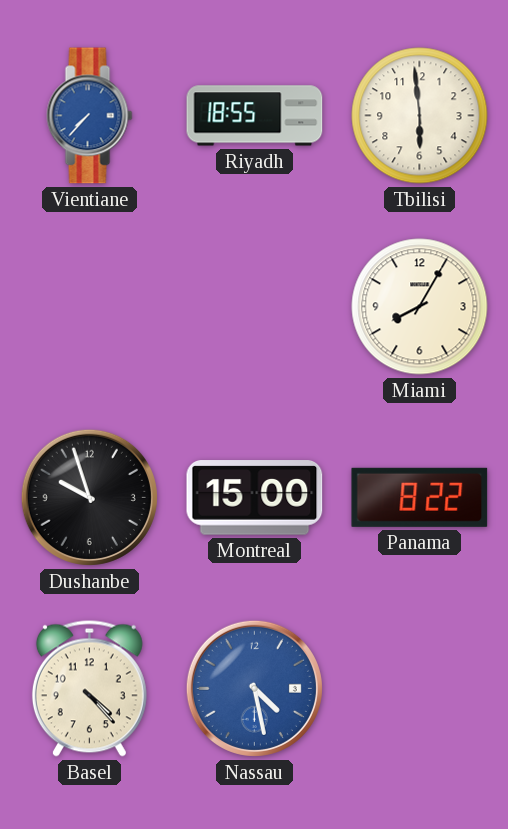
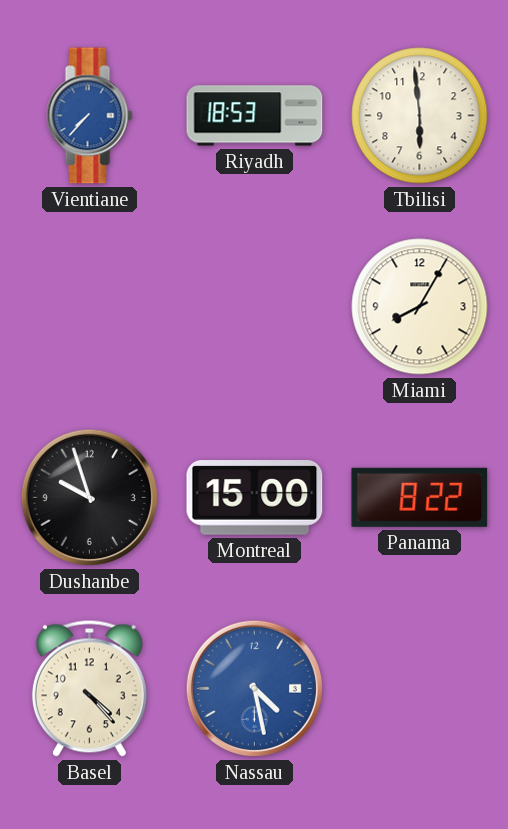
Riyadh: 18:55 -> 18:53 (255, 116)
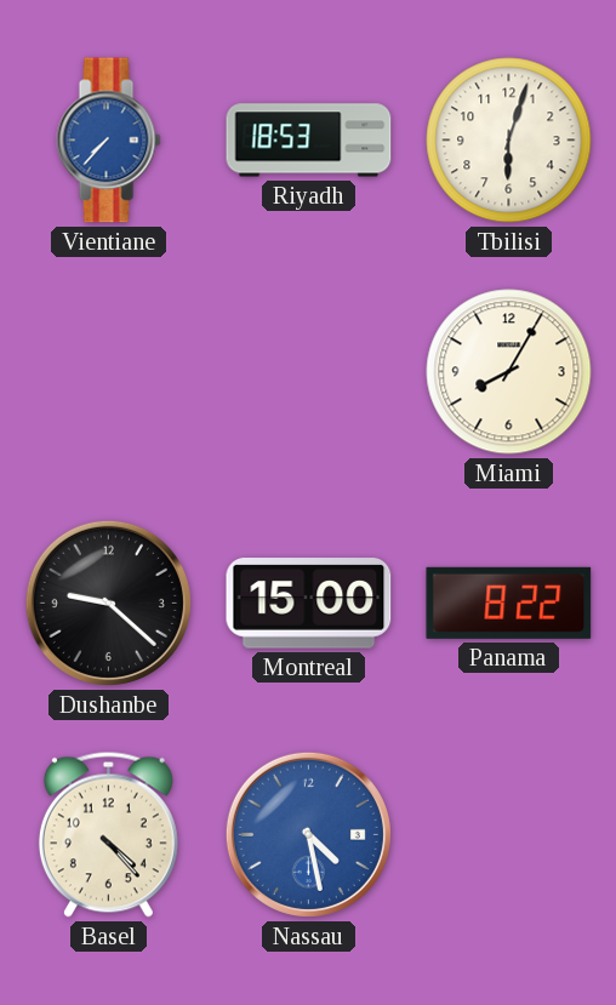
Tbilisi: 5:59 -> 6:03 (509, 141)
Dushanbe: 9:57 -> 9:22 (108, 603)
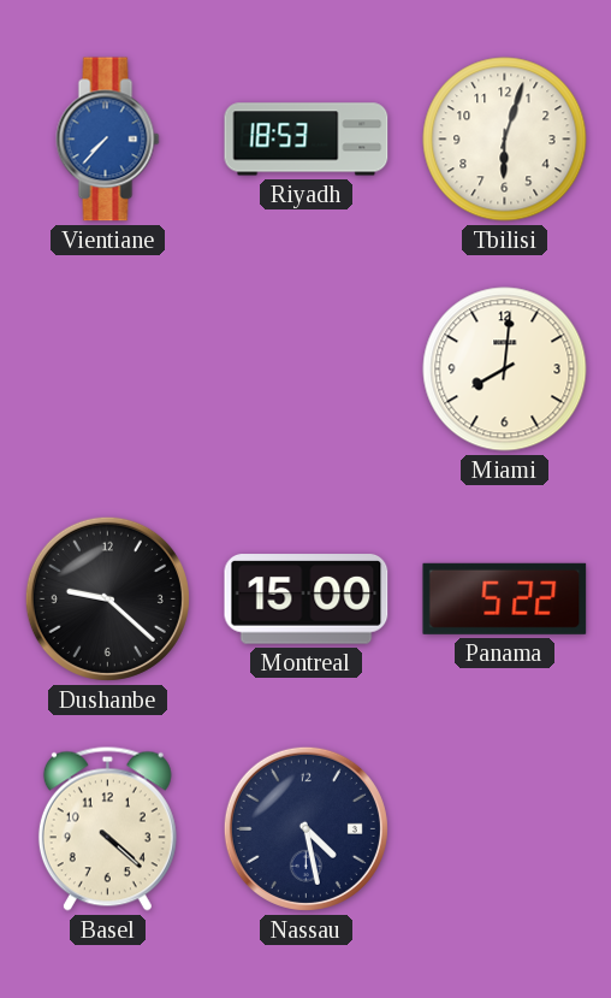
Miami: 8:05 -> 8:01 (505, 370)
Panama: 8:22 -> 5:22 (505, 598)
Basel: 4:23 -> 4:22 (107, 828)
Nassau dial: blue -> navy (305, 828)
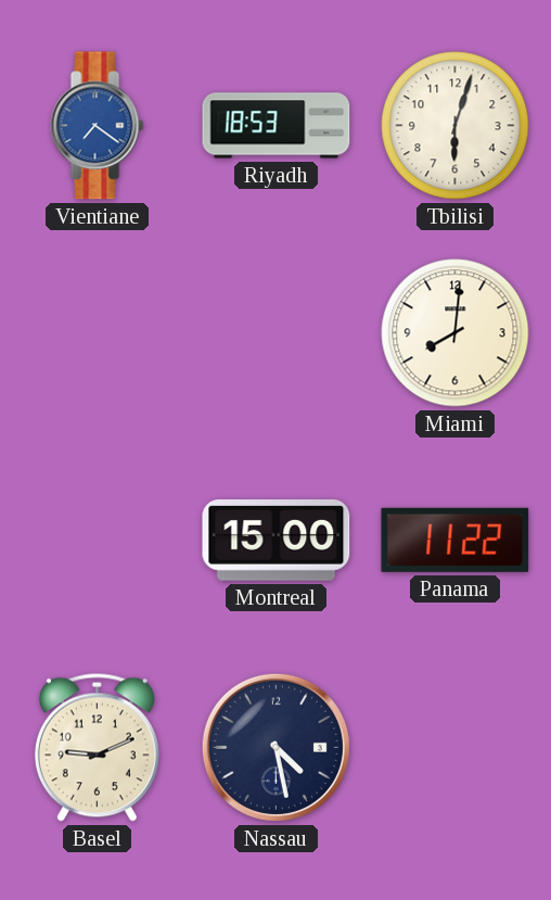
Vientiane: 7:37 -> 7:21 (98, 126)
Dushanbe: 9:22 -> none (107, 598)
Panama: 5:22 -> 11:22 (456, 540)
Basel: 4:22 -> 9:11 (97, 747)
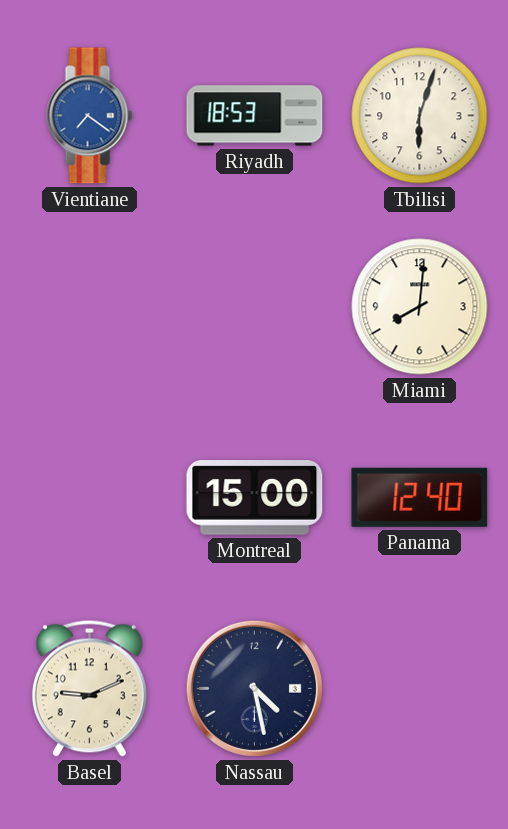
Panama: 11:22 -> 12:40 (420, 497)
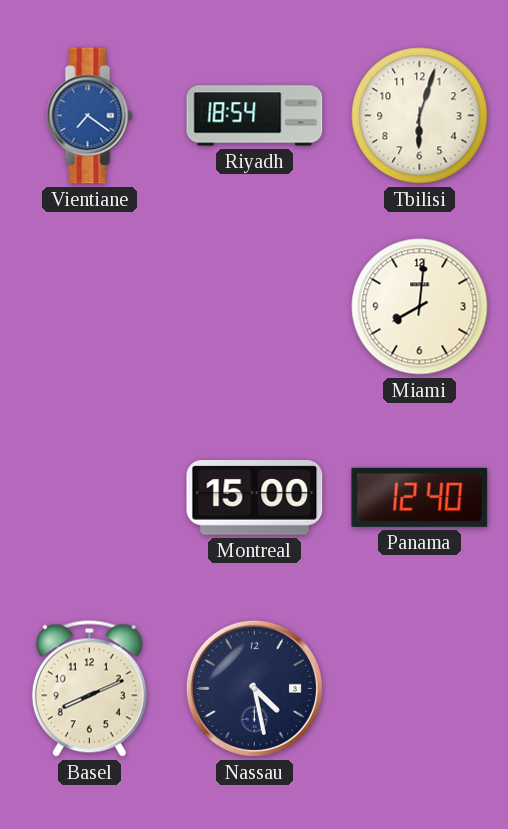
Riyadh: 18:53 -> 18:54 (255, 116)
Basel: 9:11 -> 8:11 (89, 688)
